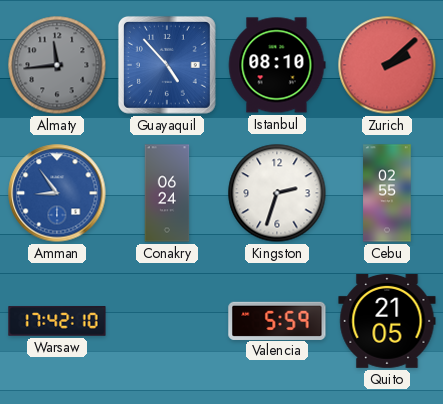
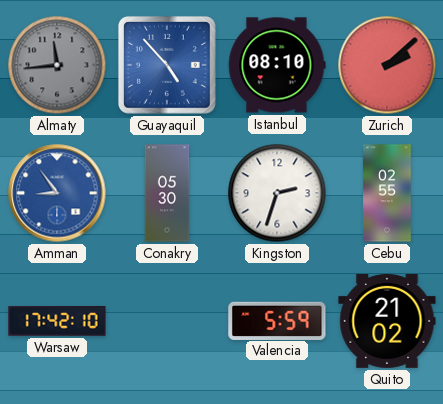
Conakry: 06:24 -> 05:30 (167, 193)
Quito: 21:05 -> 21:02 (387, 321)
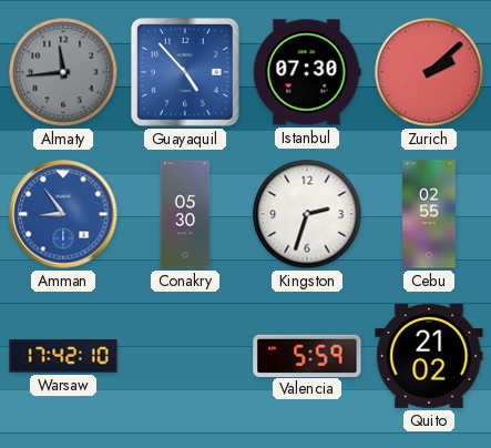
Istanbul: 08:10 -> 07:30 (307, 72)
